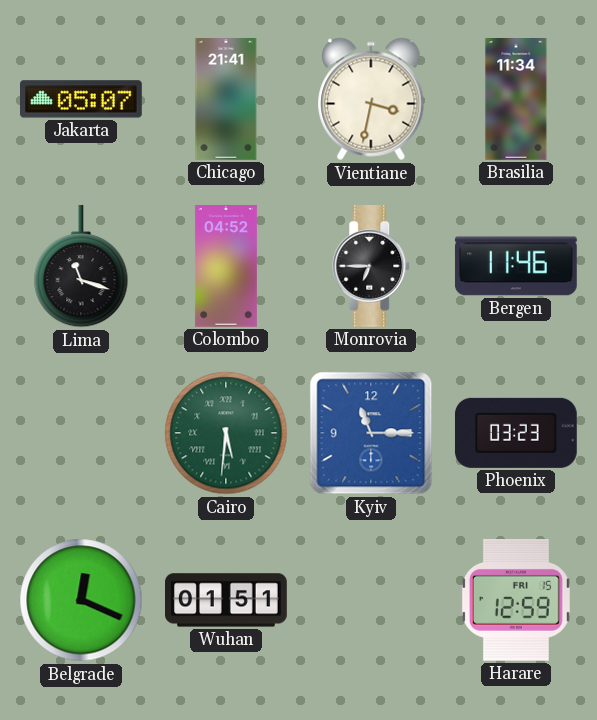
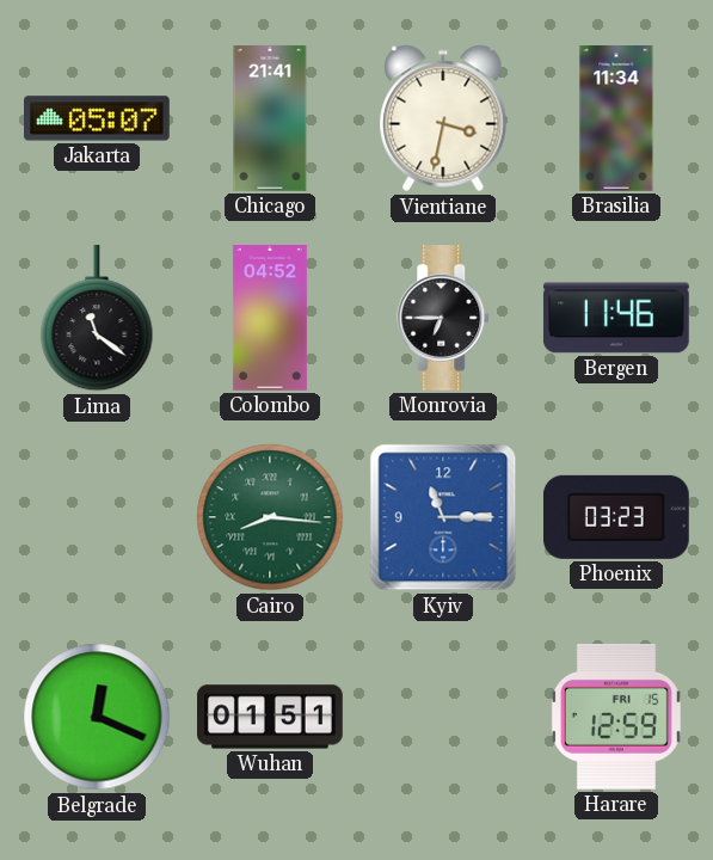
Lima: 11:18 -> 11:21 (97, 318)
Cairo: 5:31 -> 8:16 (270, 517)
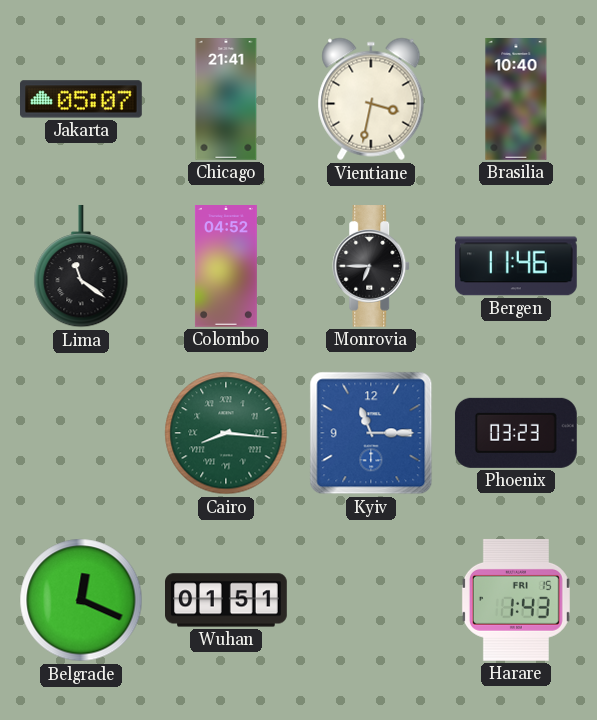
Brasilia: 11:34 -> 10:40 (516, 100)
Harare: 12:59 -> 1:43 (516, 600)
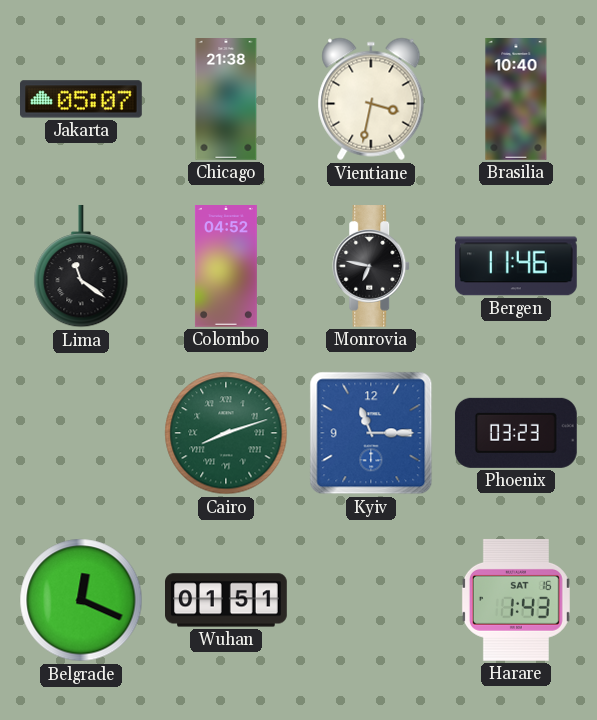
Chicago: 21:41 -> 21:38 (226, 100)
Monrovia: 6:45 -> 6:47 (372, 267)
Cairo: 8:16 -> 8:12 (226, 433)
Harare date: FRI 15 -> SAT 16 (516, 600)
